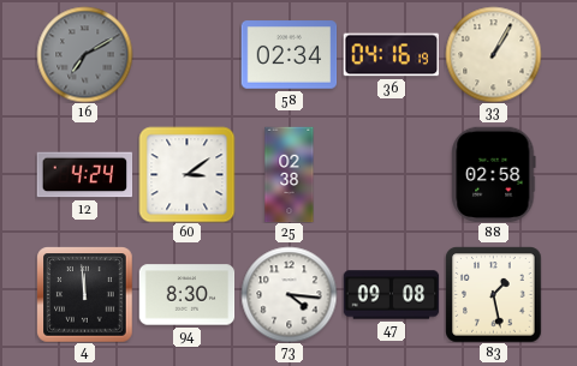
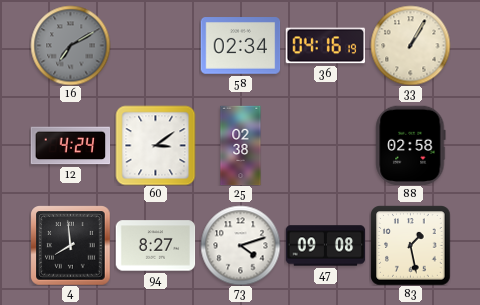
4: 11:59 -> 7:59 (70, 245)
94: 8:30 -> 8:27 (155, 246)
73: 4:16 -> 4:12 (240, 245)
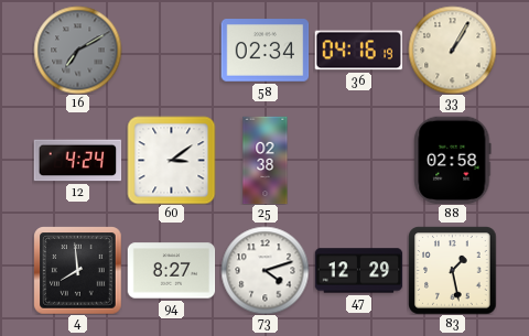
47: 09:08 -> 12:29 (358, 271)
